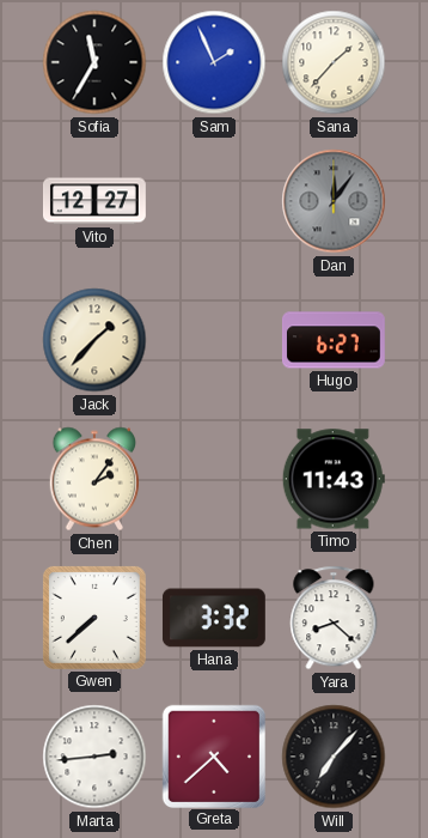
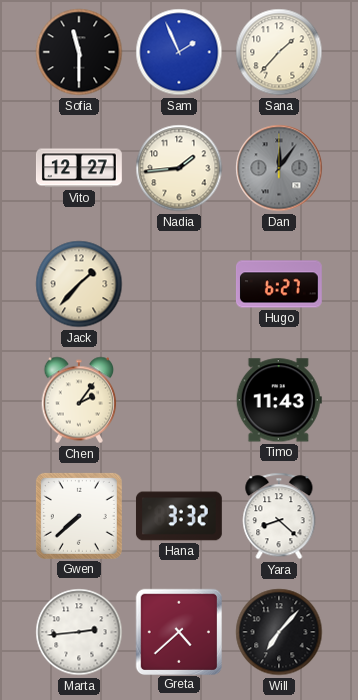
Sofia: 11:35 -> 11:30 (79, 52)
Nadia: none -> 1:44 (179, 168)
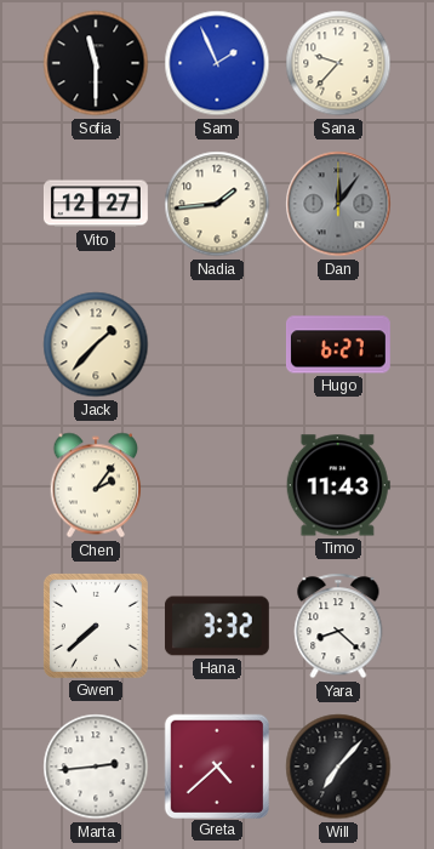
Sana: 1:37 -> 9:37 (338, 63)
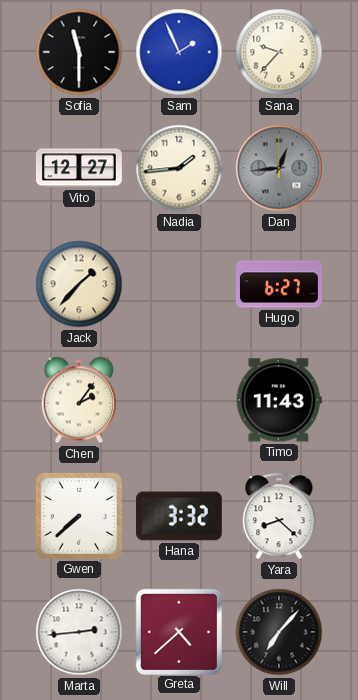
Dan: 12:06 -> 12:44 (279, 168)
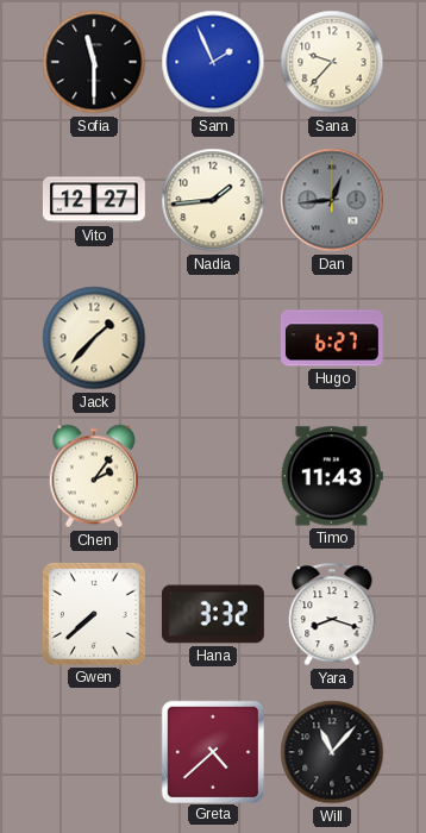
Yara: 8:22 -> 8:18 (332, 614)
Marta: 2:44 -> none (79, 632)
Will: 7:07 -> 11:07 (332, 752)
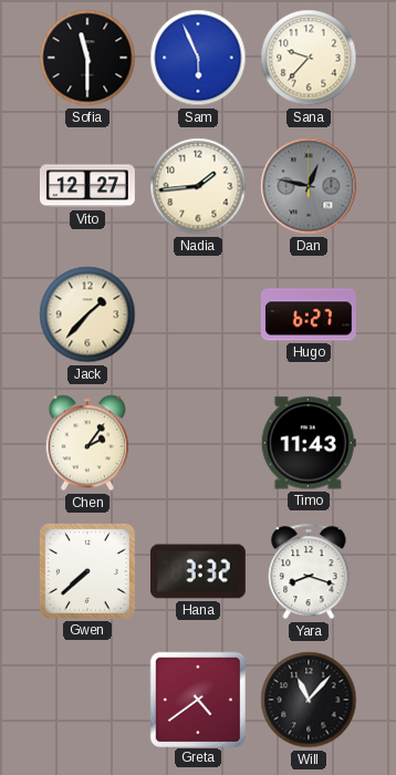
Sam: 1:56 -> 5:56 (198, 58)
Dan: 12:44 -> 12:47 (309, 186)
Greta: 4:38 -> 4:39 (197, 699)
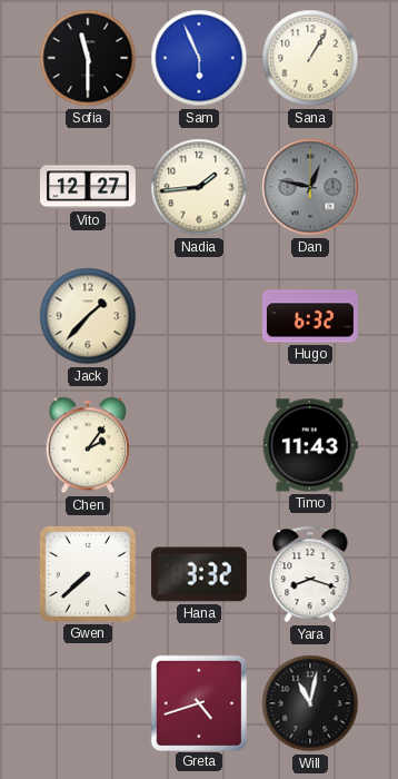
Sana: 9:37 -> 1:05 (310, 58)
Hugo: 6:27 -> 6:32 (310, 316)
Greta: 4:39 -> 4:42 (198, 702)
Will: 11:07 -> 11:02 (310, 703)
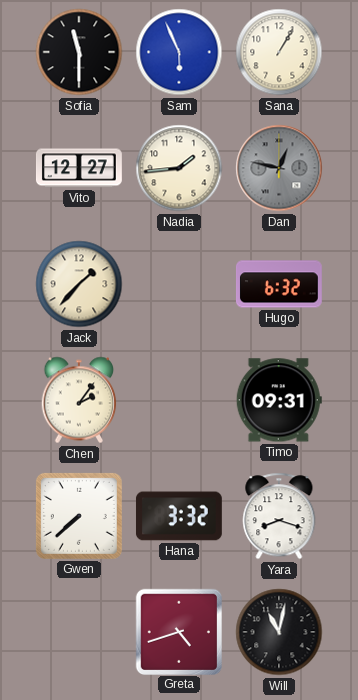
Timo: 11:43 -> 09:31 (279, 400)
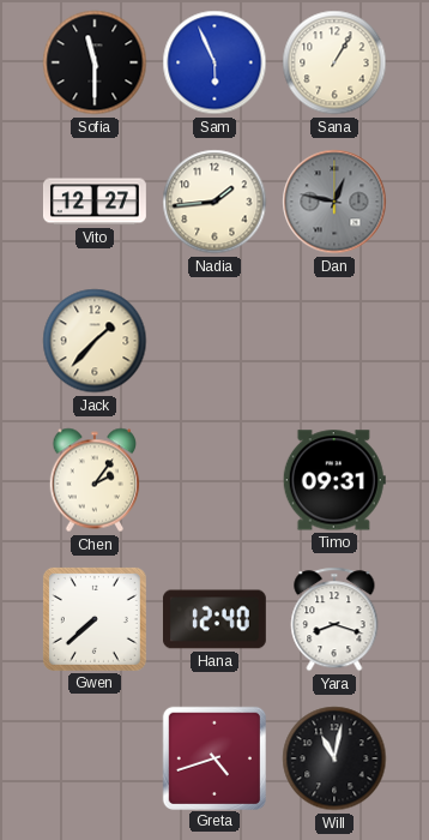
Hugo: 6:32 -> none (279, 284)
Hana: 3:32 -> 12:40 (214, 619)
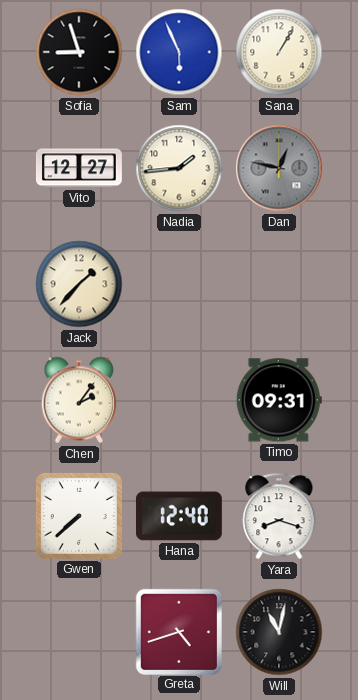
Sofia: 11:30 -> 8:57 (79, 52)
